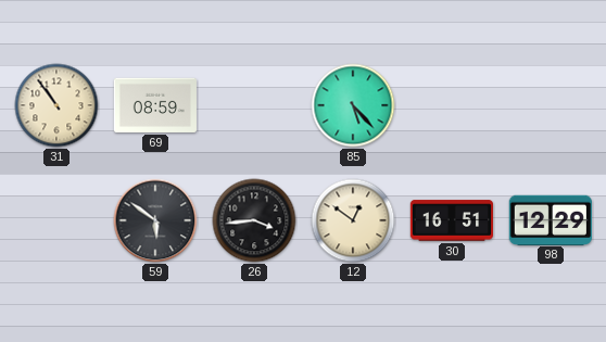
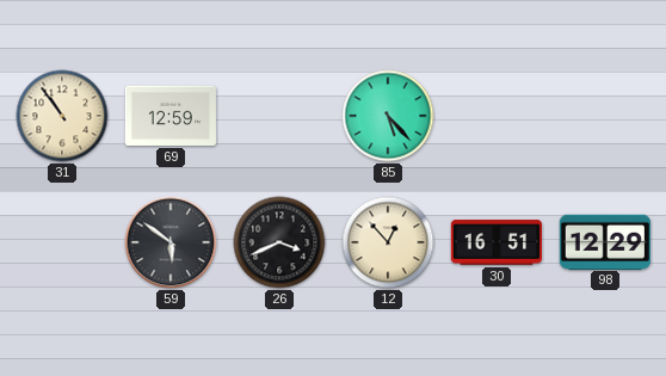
69: 08:59 -> 12:59 (171, 116)
26: 3:44 -> 3:41 (279, 242)
12: 12:51 -> 12:53 (388, 242)
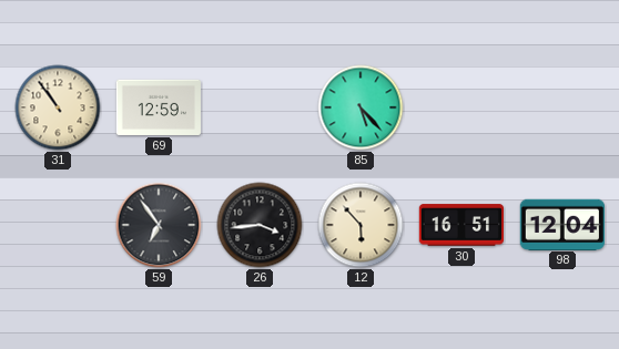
59: 5:51 -> 6:54 (159, 225)
26: 3:41 -> 3:44 (260, 225)
12: 12:53 -> 5:53 (361, 225)
98: 12:29 -> 12:04 (562, 224)
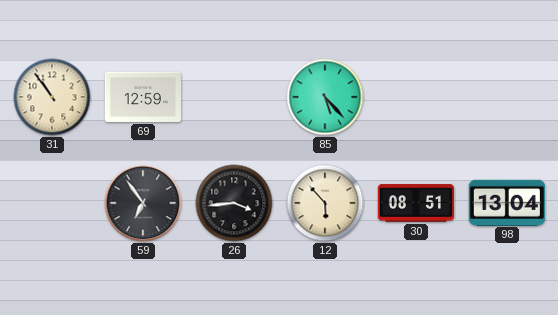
30: 16:51 -> 08:51 (415, 203)
98: 12:04 -> 13:04 (507, 202)
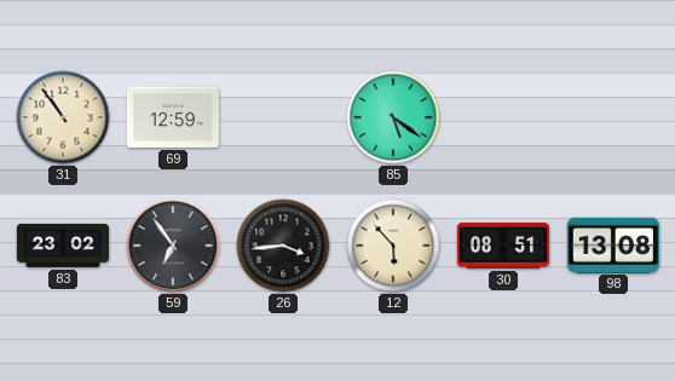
85: 5:23 -> 5:21 (393, 117)
83: none -> 23:02 (62, 246)
98: 13:04 -> 13:08 (613, 244)
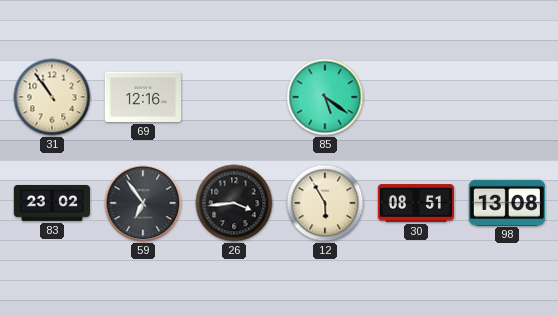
69: 12:59 -> 12:16 (143, 97)
12: 5:53 -> 5:55 (325, 203)
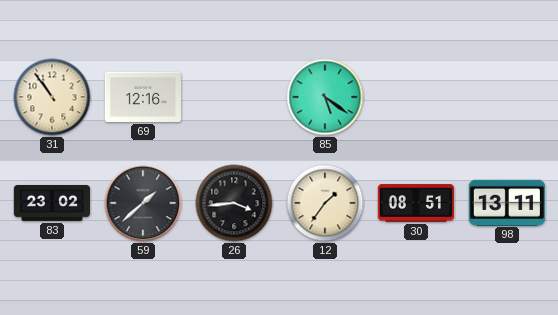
59: 6:54 -> 1:38 (143, 203)
12: 5:55 -> 1:36 (325, 203)
98: 13:08 -> 13:11 (507, 202)
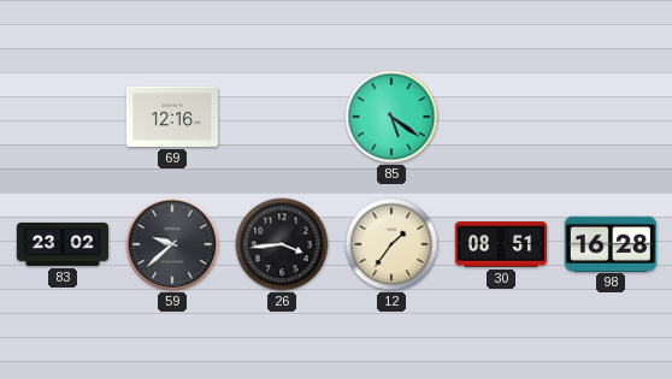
31: 10:54 -> none (52, 97)
59: 1:38 -> 9:38 (172, 244)
98: 13:11 -> 16:28 (611, 243)
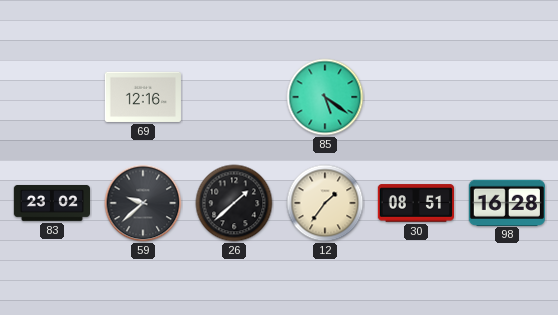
26: 3:44 -> 1:38 (234, 203)
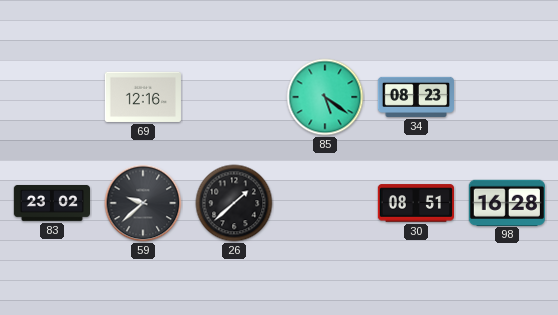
34: none -> 08:23 (415, 97)
12: 1:36 -> none (325, 203)
